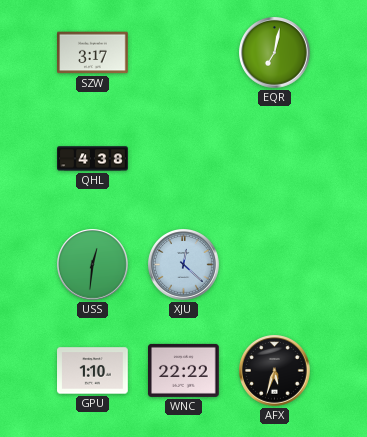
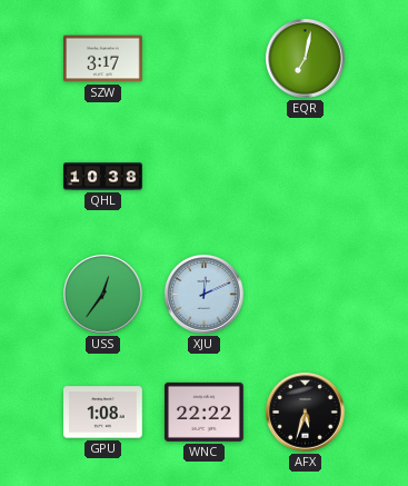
QHL: 4:38 -> 10:38 (103, 177)
USS: 12:31 -> 12:36 (103, 295)
XJU: 12:22 -> 12:11 (205, 295)
GPU: 1:10 -> 1:08 (103, 413)
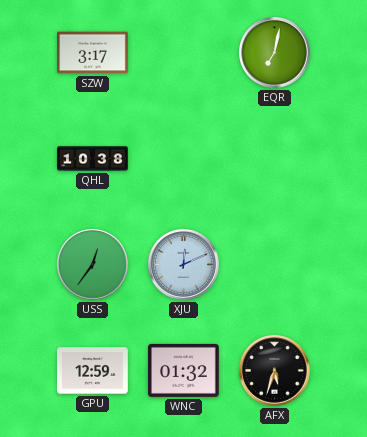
GPU: 1:08 -> 12:59 (93, 371)
WNC: 22:22 -> 01:32 (184, 370)
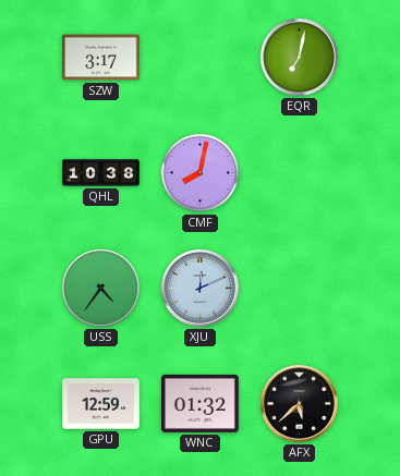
CMF: none -> 8:02 (201, 173)
USS: 12:36 -> 4:36 (101, 289)
AFX: 5:33 -> 5:38 (300, 404)
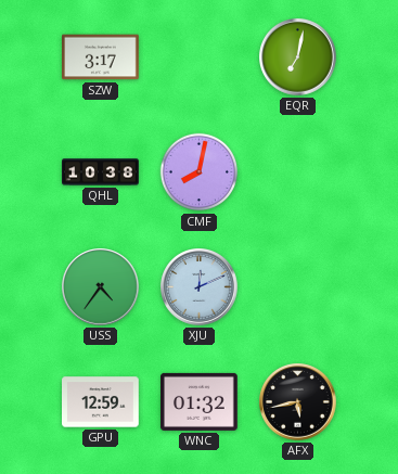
AFX: 5:38 -> 5:43 (298, 402)
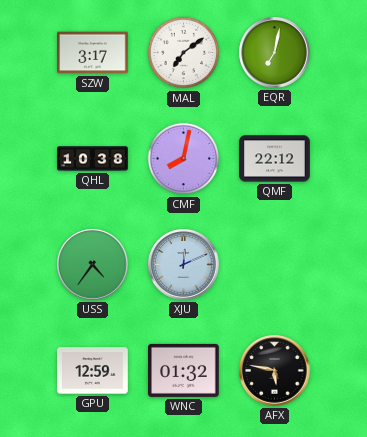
MAL: none -> 7:09 (184, 53)
QMF: none -> 22:12 (275, 159)
AFX: 5:43 -> 5:47 (275, 371)
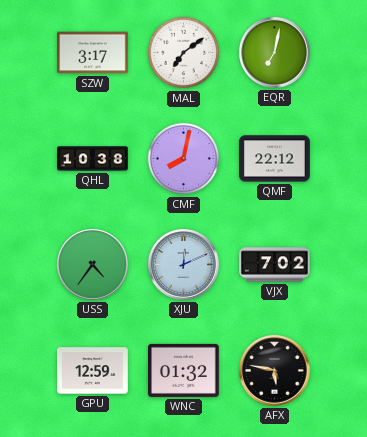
VJX: none -> 7:02 (275, 265)
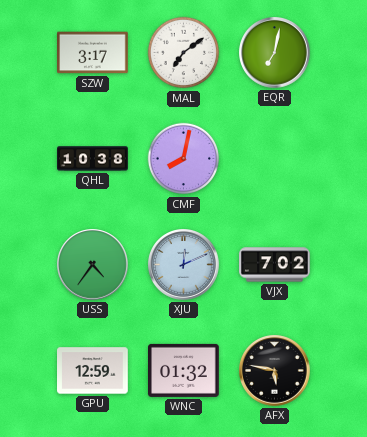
QMF: 22:12 -> none (275, 159)
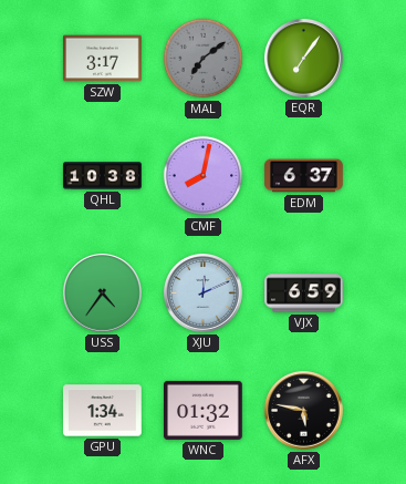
MAL dial: white -> grey (204, 59)
EQR: 7:02 -> 7:06 (304, 59)
EDM: none -> 6:37 (304, 176)
VJX: 7:02 -> 6:59 (304, 294)
GPU: 12:59 -> 1:34 (103, 411)
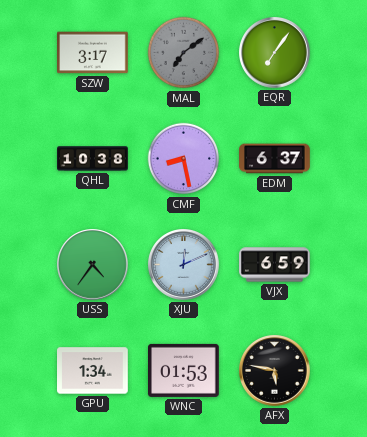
CMF: 8:02 -> 8:28 (184, 159)
WNC: 01:32 -> 01:53 (184, 370)
